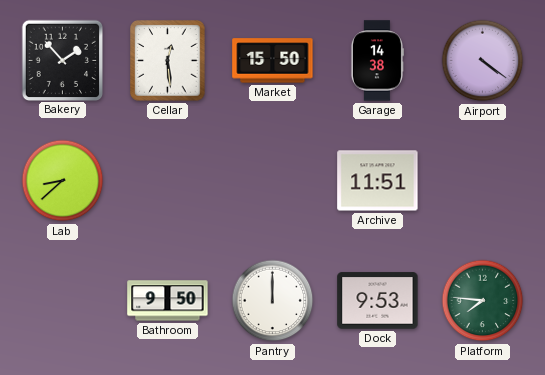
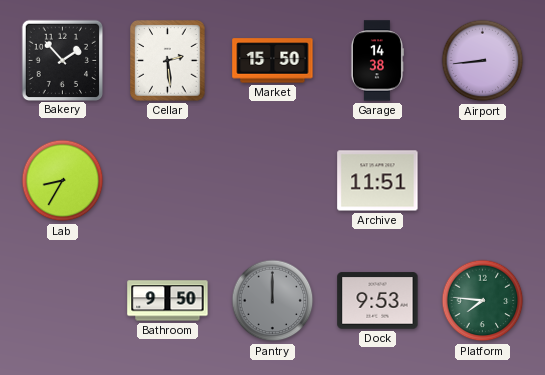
Cellar: 12:29 -> 2:29 (168, 61)
Airport: 4:21 -> 8:44 (483, 61)
Lab: 8:38 -> 8:35 (63, 181)
Pantry dial: white -> grey (273, 301)
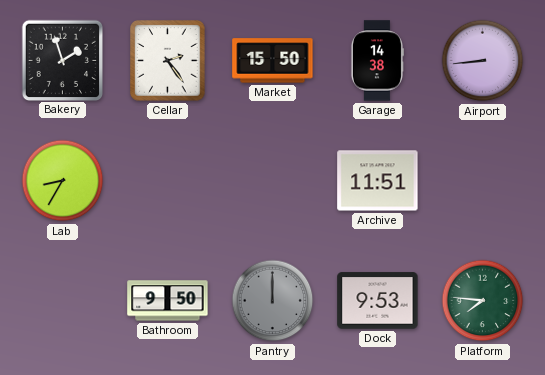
Bakery: 1:53 -> 1:57 (62, 60)
Cellar: 2:29 -> 2:24 (168, 61)
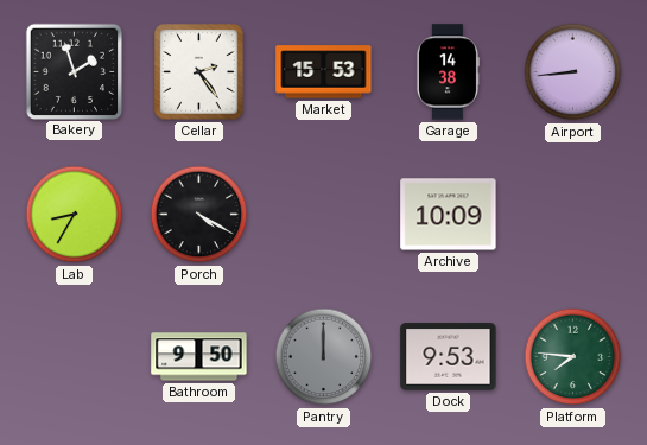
Market: 15:50 -> 15:53 (324, 72)
Porch: none -> 4:20 (199, 215)
Archive: 11:51 -> 10:09 (449, 215)
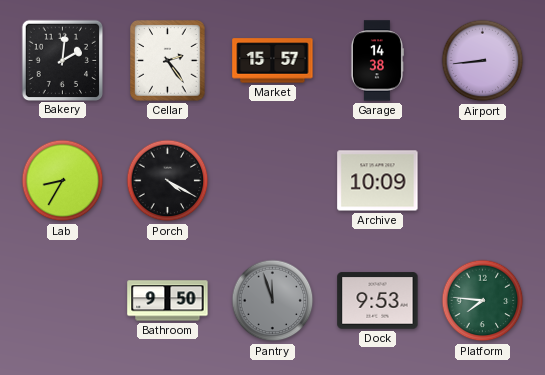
Bakery: 1:57 -> 2:01 (62, 60)
Market: 15:53 -> 15:57 (273, 61)
Pantry: 12:00 -> 11:57 (273, 301)
